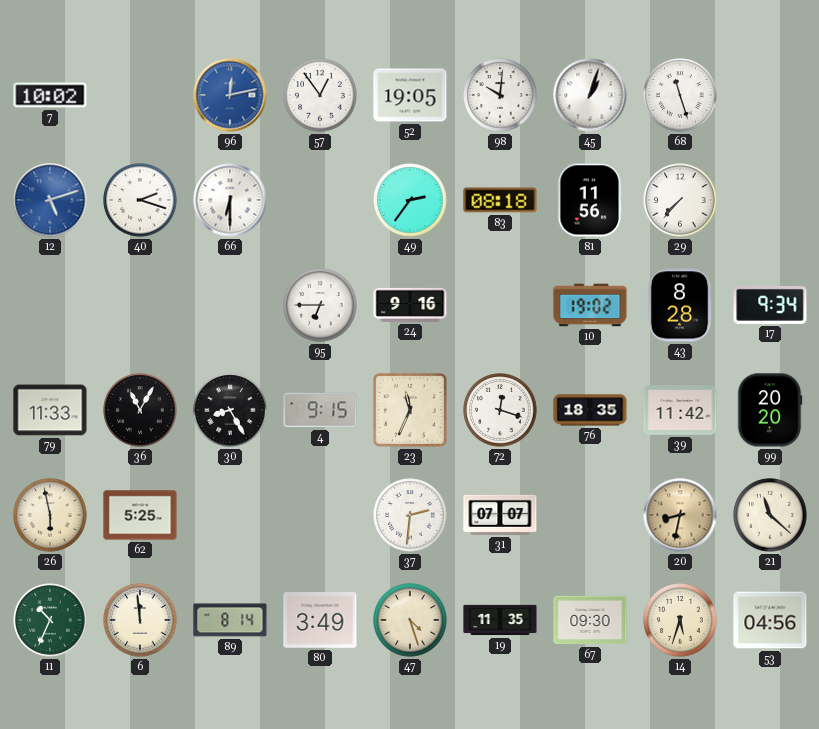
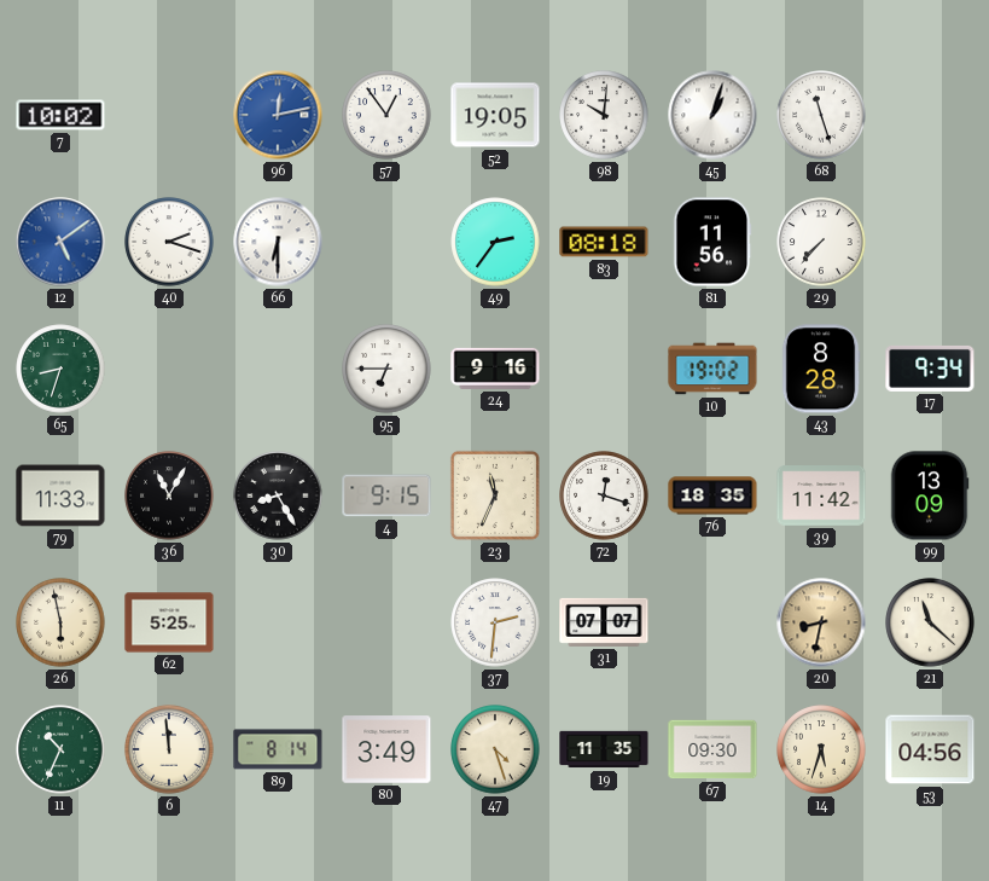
12: 5:12 -> 5:09 (60, 242)
65: none -> 8:33 (60, 369)
99: 20:20 -> 13:09 (930, 495)
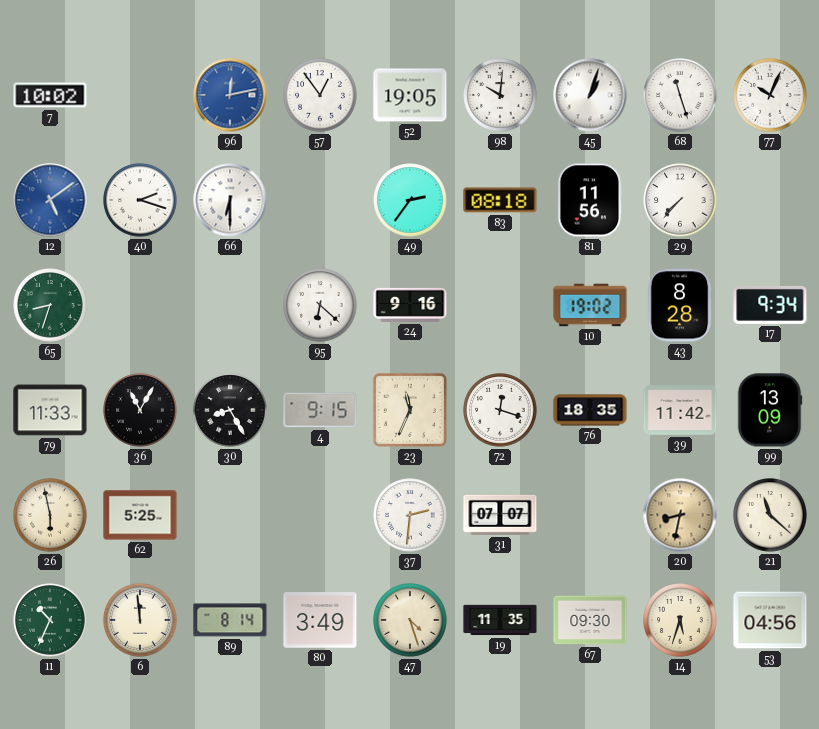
77: none -> 10:04 (770, 95)
95: 6:45 -> 6:22 (320, 305)
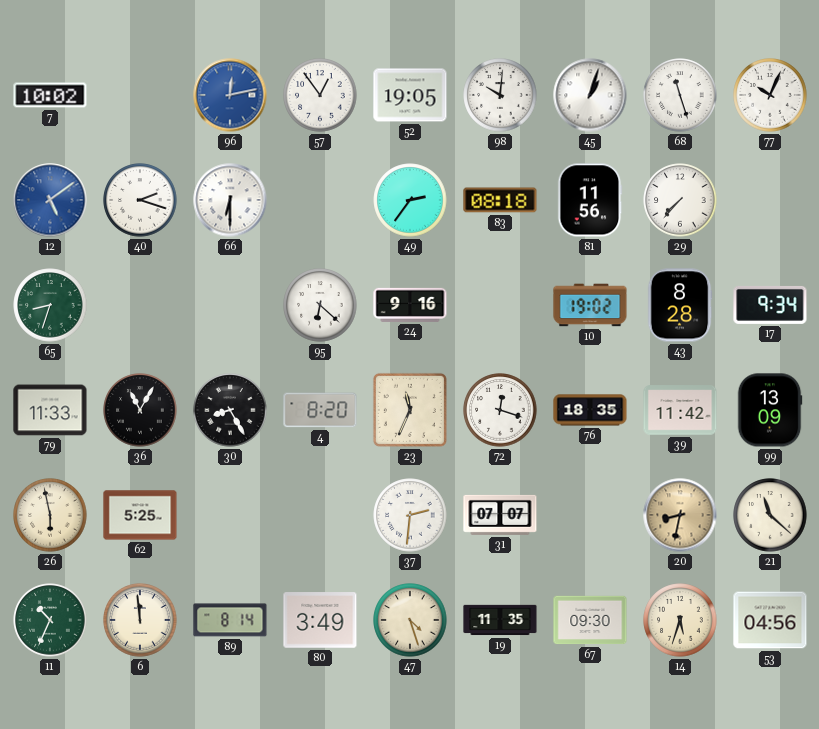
4: 9:15 -> 8:20 (320, 410)
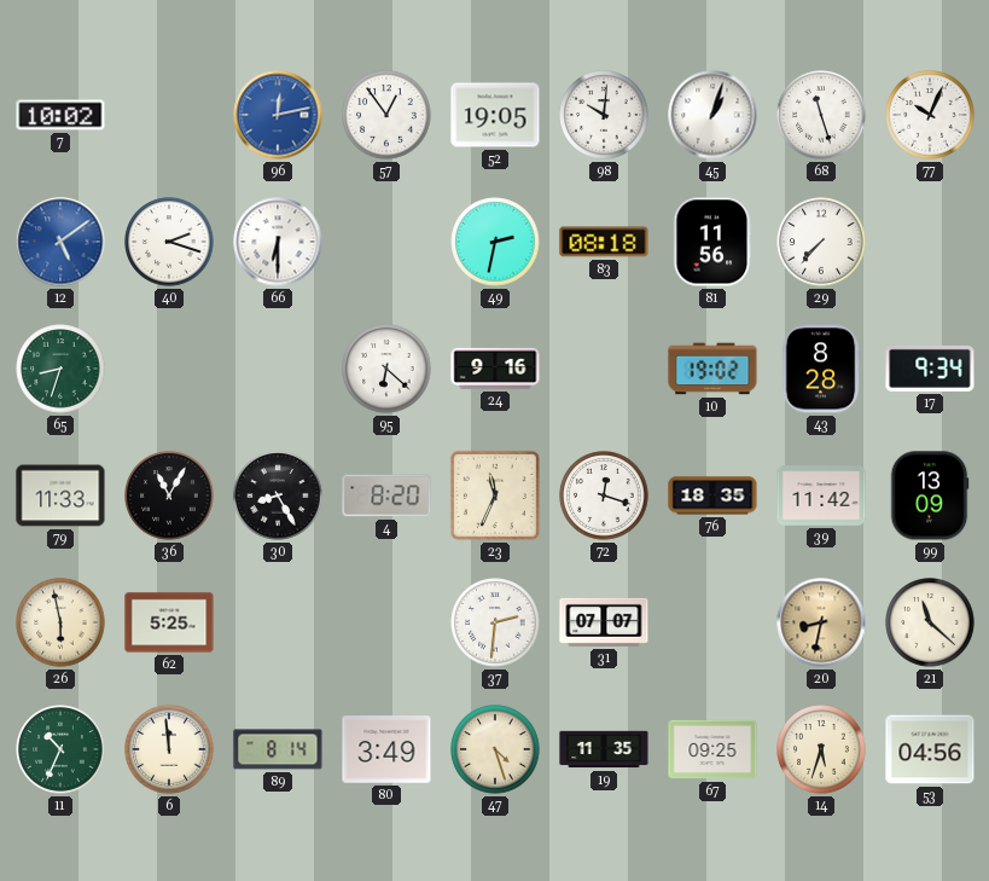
49: 2:36 -> 2:32 (495, 242)
67: 09:30 -> 09:25 (712, 749)
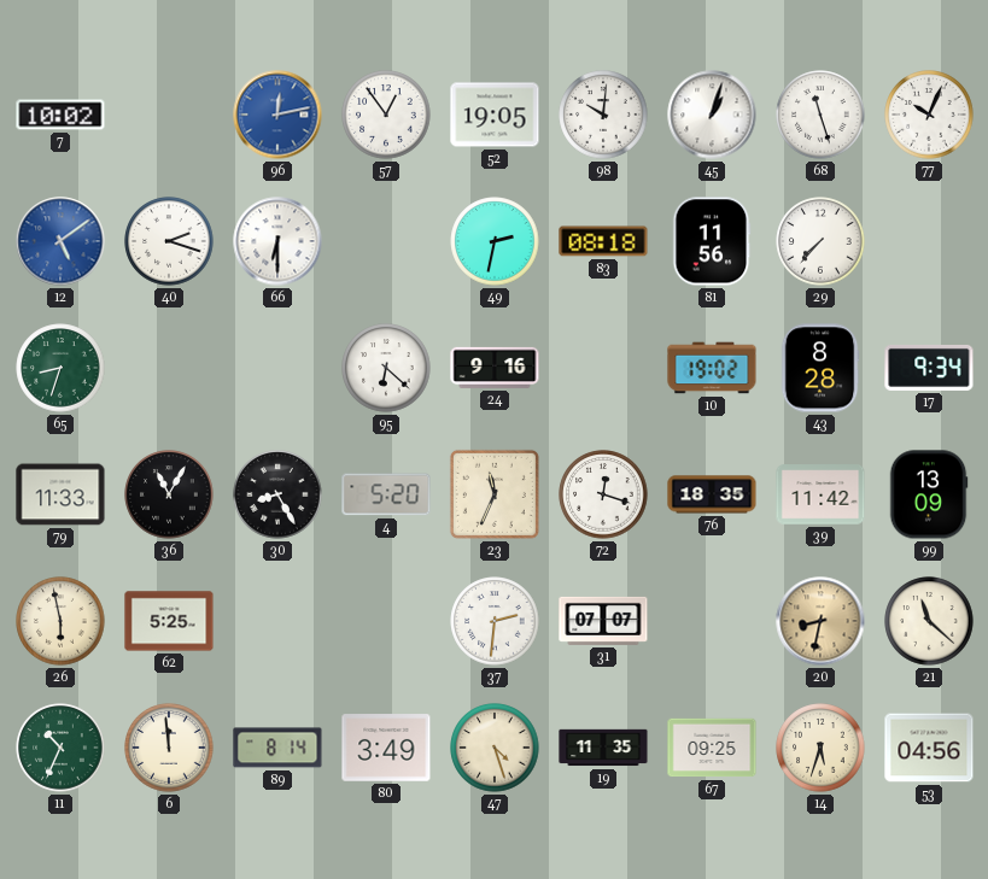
4: 8:20 -> 5:20 (386, 494)
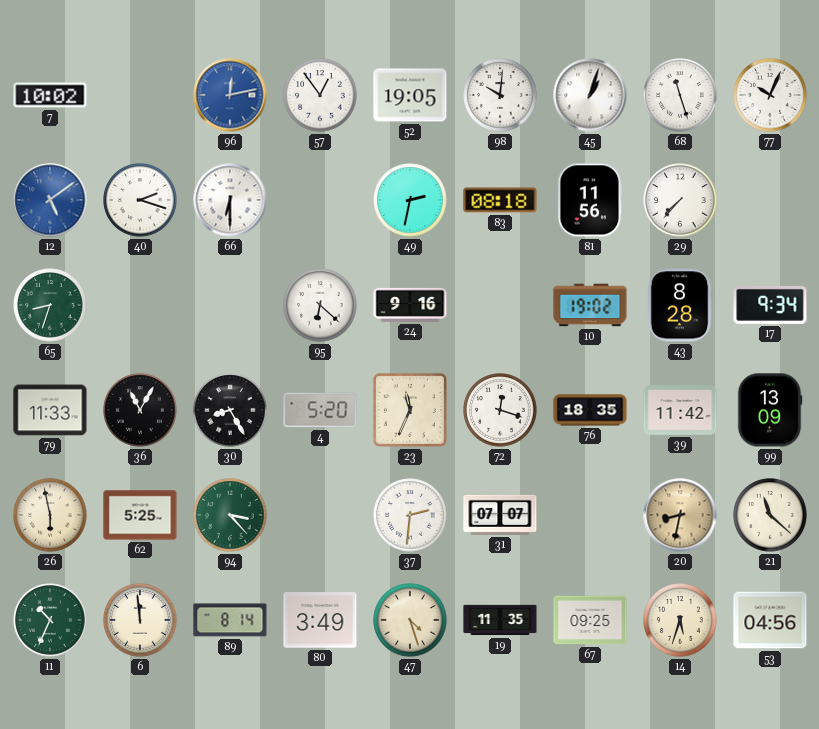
94: none -> 3:23 (230, 515)
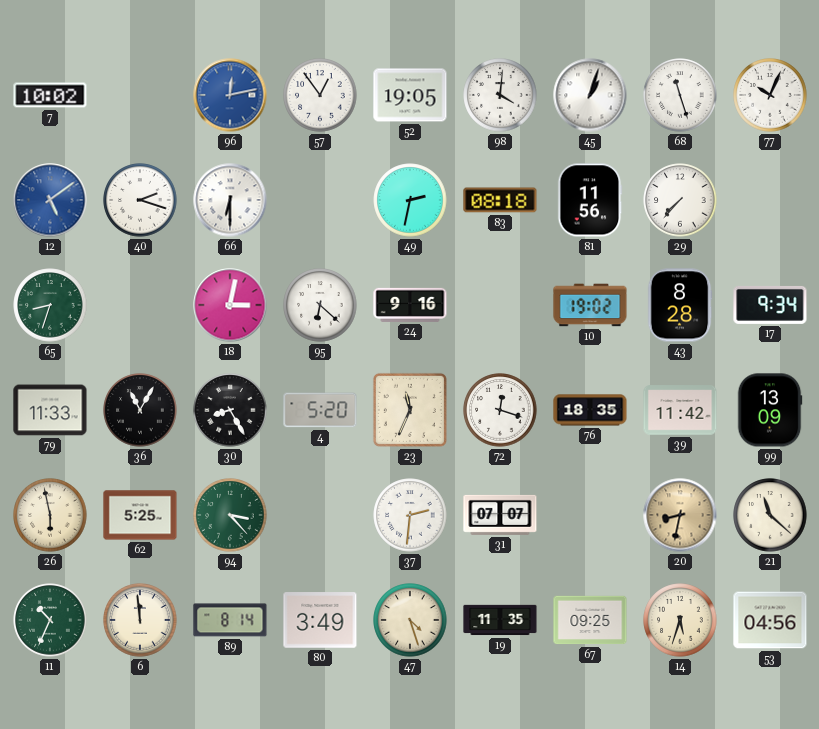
98: 10:01 -> 4:01 (500, 95)
18: none -> 3:02 (230, 305)
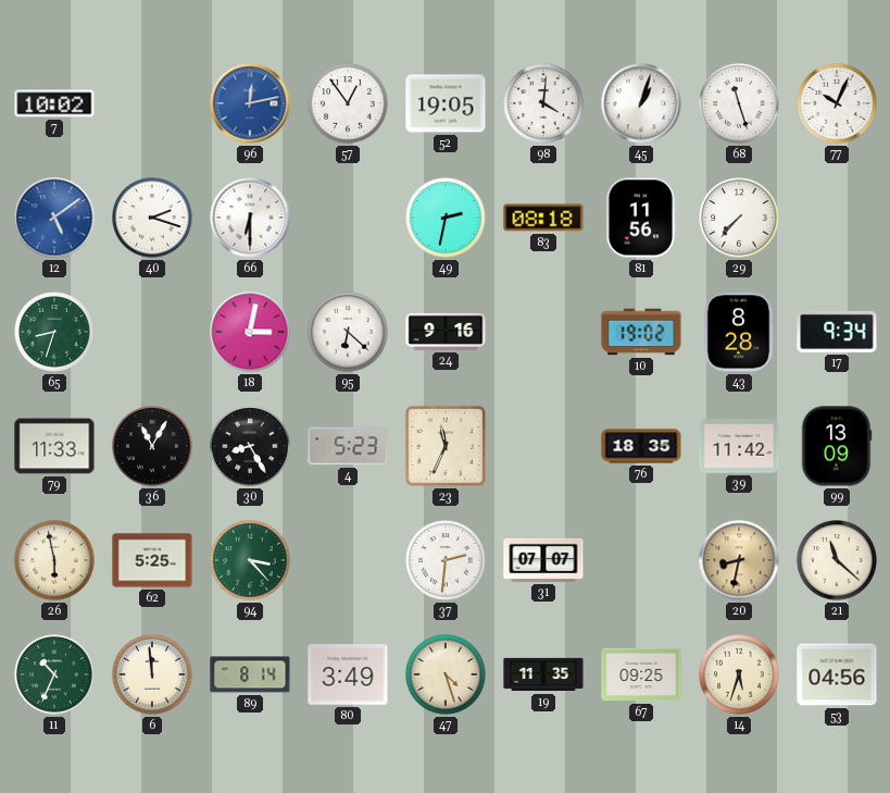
4: 5:20 -> 5:23 (348, 446)
72: 12:18 -> none (500, 410)
